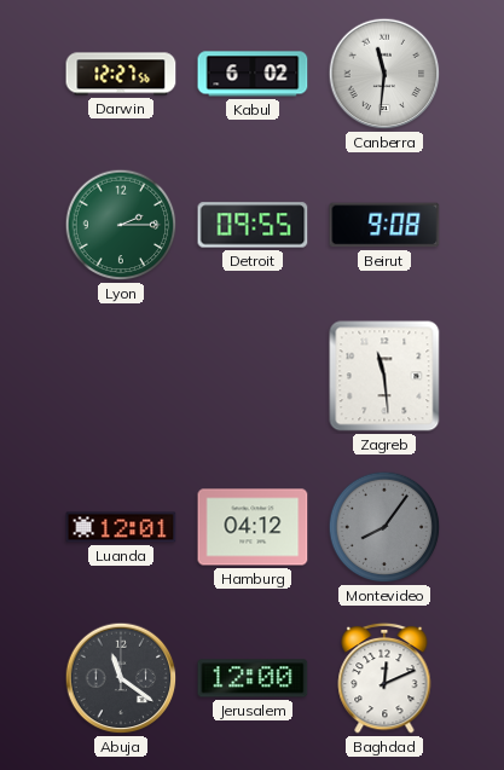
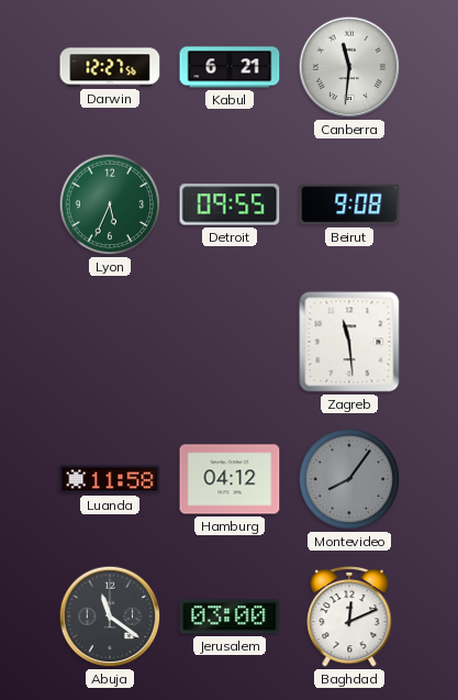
Kabul: 6:02 -> 6:21 (230, 67)
Lyon: 2:15 -> 5:34 (110, 204)
Luanda: 12:01 -> 11:58 (110, 479)
Jerusalem: 12:00 -> 03:00 (230, 616)
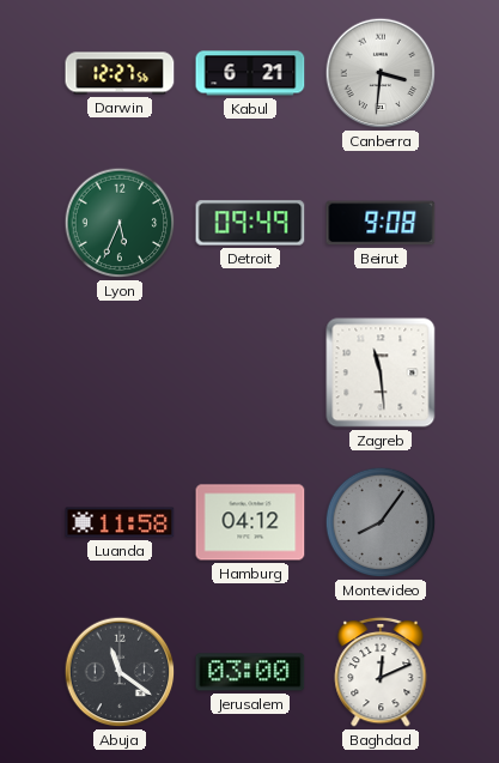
Canberra: 11:31 -> 3:31 (381, 73)
Detroit: 09:55 -> 09:49 (250, 223)
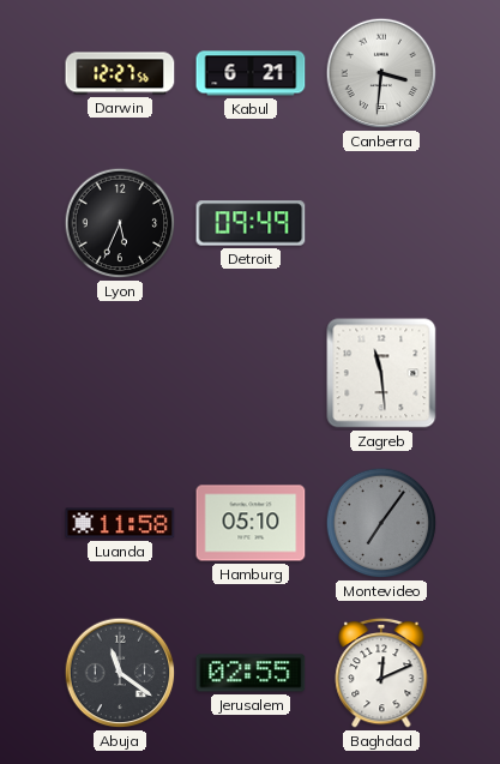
Lyon dial: green -> black (120, 223)
Beirut: 9:08 -> none (381, 223)
Hamburg: 04:12 -> 05:10 (251, 523)
Montevideo: 8:06 -> 7:06 (381, 523)
Jerusalem: 03:00 -> 02:55 (251, 673)
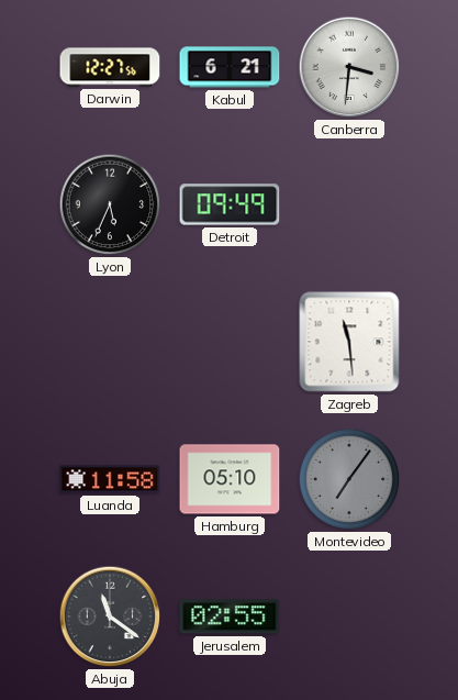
Baghdad: 12:11 -> none (381, 673)
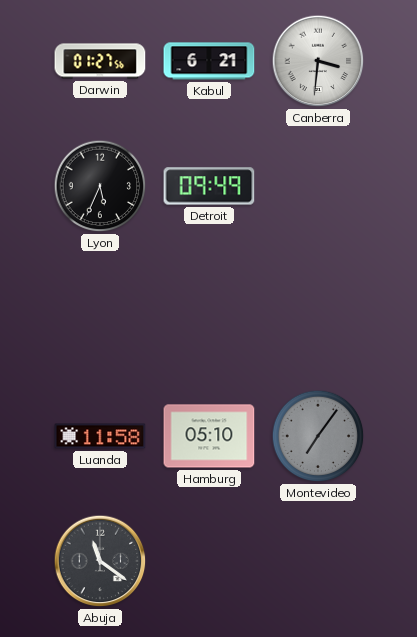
Darwin: 12:27 -> 01:27 (100, 61)
Zagreb: 11:29 -> none (349, 342)
Jerusalem: 02:55 -> none (230, 616)
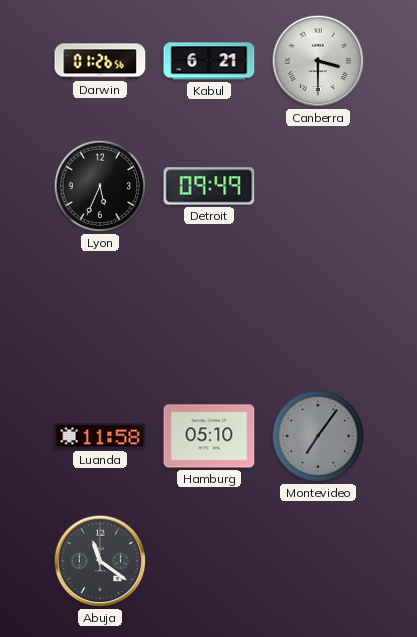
Darwin: 01:27 -> 01:26 (100, 61)
Canberra: 3:31 -> 3:30 (318, 61)
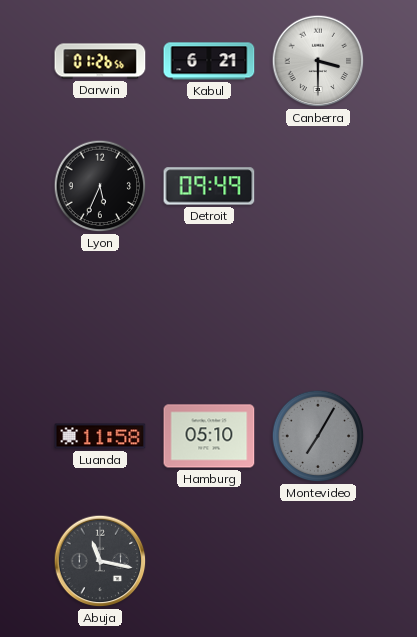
Montevideo: 7:06 -> 7:05 (318, 436)
Abuja: 11:21 -> 11:17 (100, 561)
